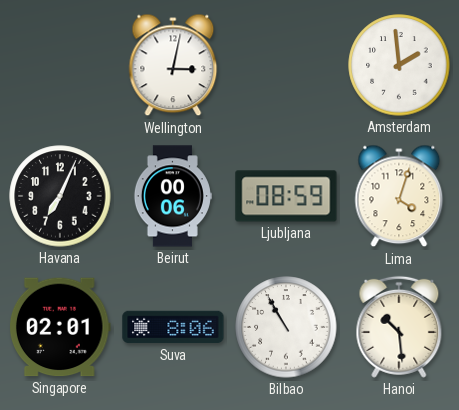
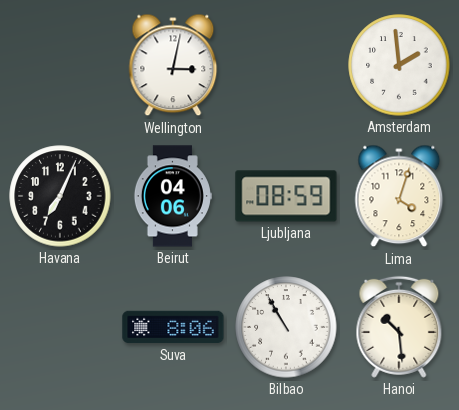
Beirut: 00:06 -> 04:06 (172, 196)
Singapore: 02:01 -> none (60, 327)
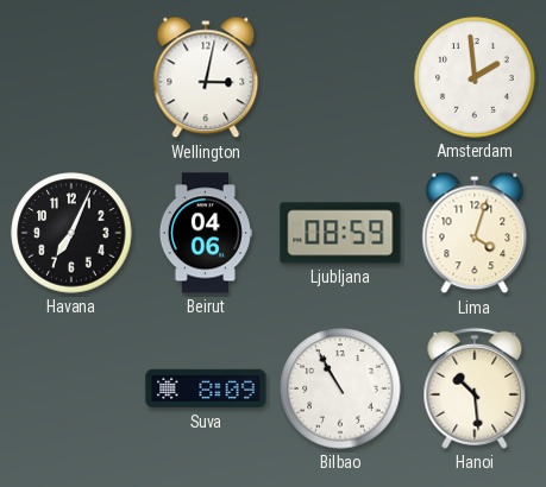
Suva: 8:06 -> 8:09 (206, 388)
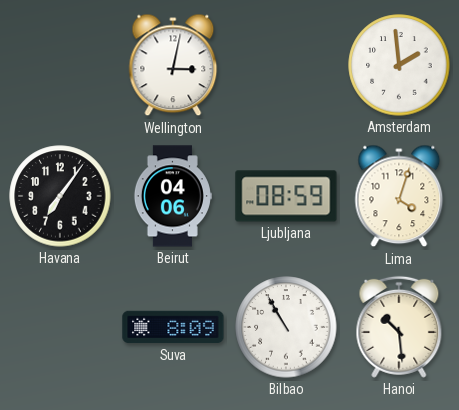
Havana: 7:04 -> 7:06 (60, 196)
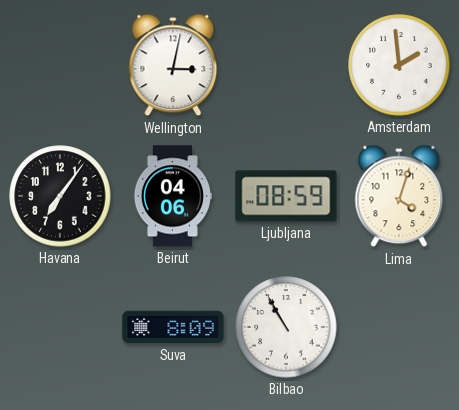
Hanoi: 10:29 -> none (399, 327)
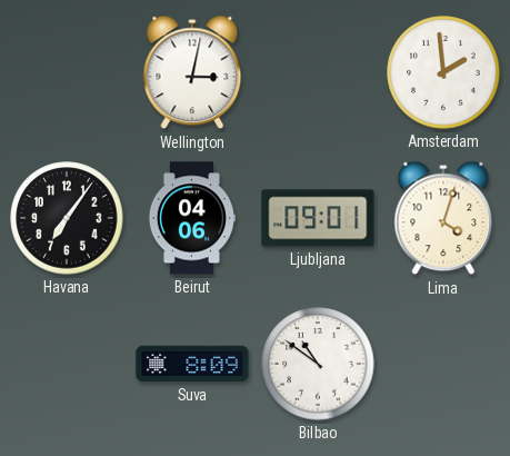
Ljubljana: 08:59 -> 09:01 (318, 218)
Bilbao: 10:55 -> 10:51 (318, 364)
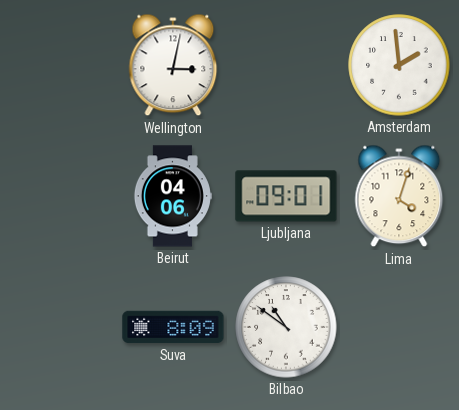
Havana: 7:06 -> none (67, 218)
